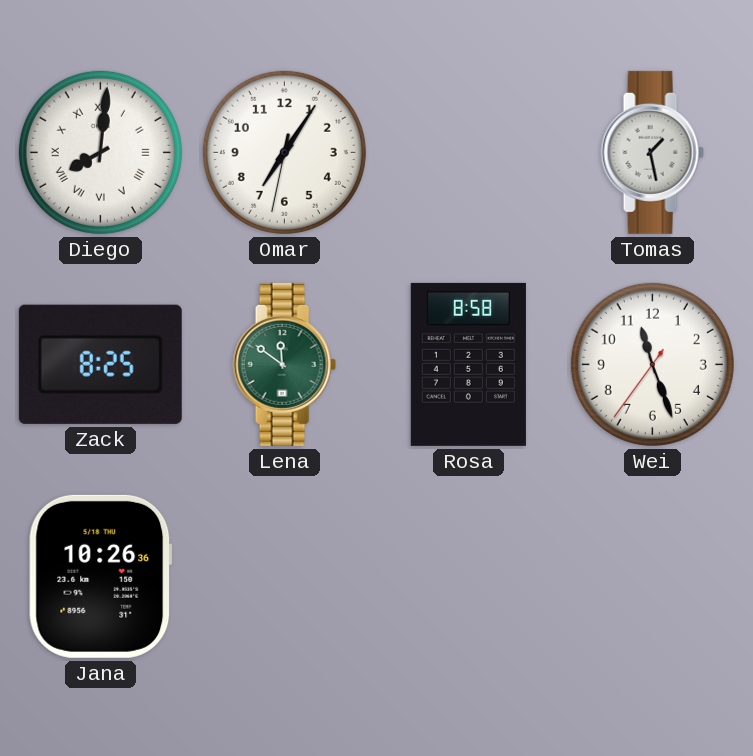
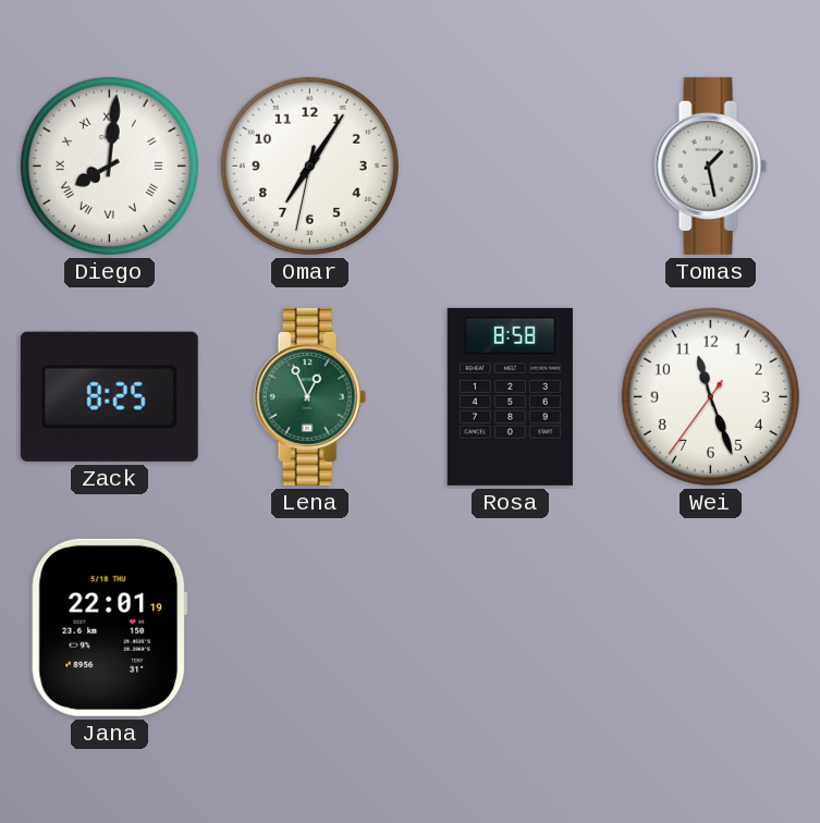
Lena: 11:51 -> 12:56 (309, 396)
Jana: 10:26 -> 22:01 (110, 627)
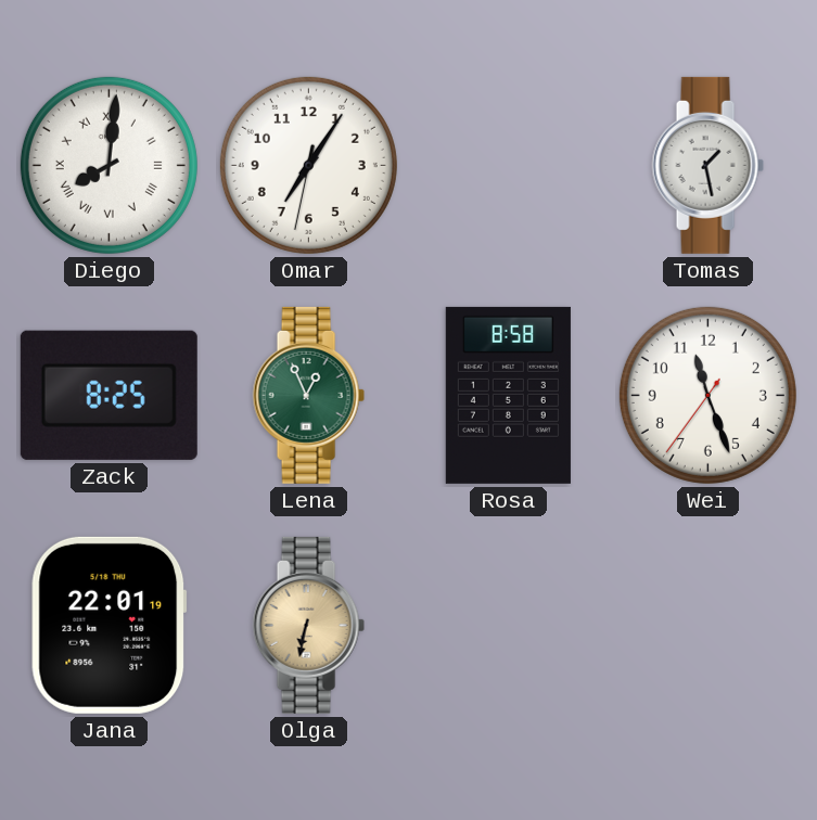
Olga: none -> 6:32 (308, 625)
